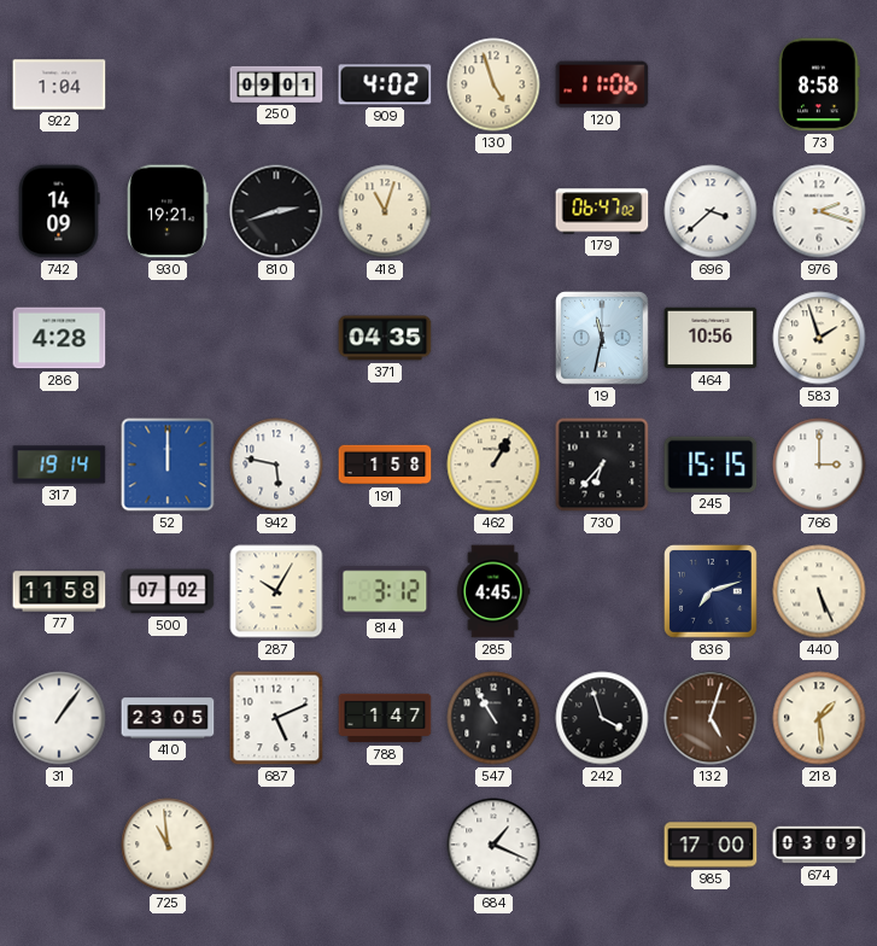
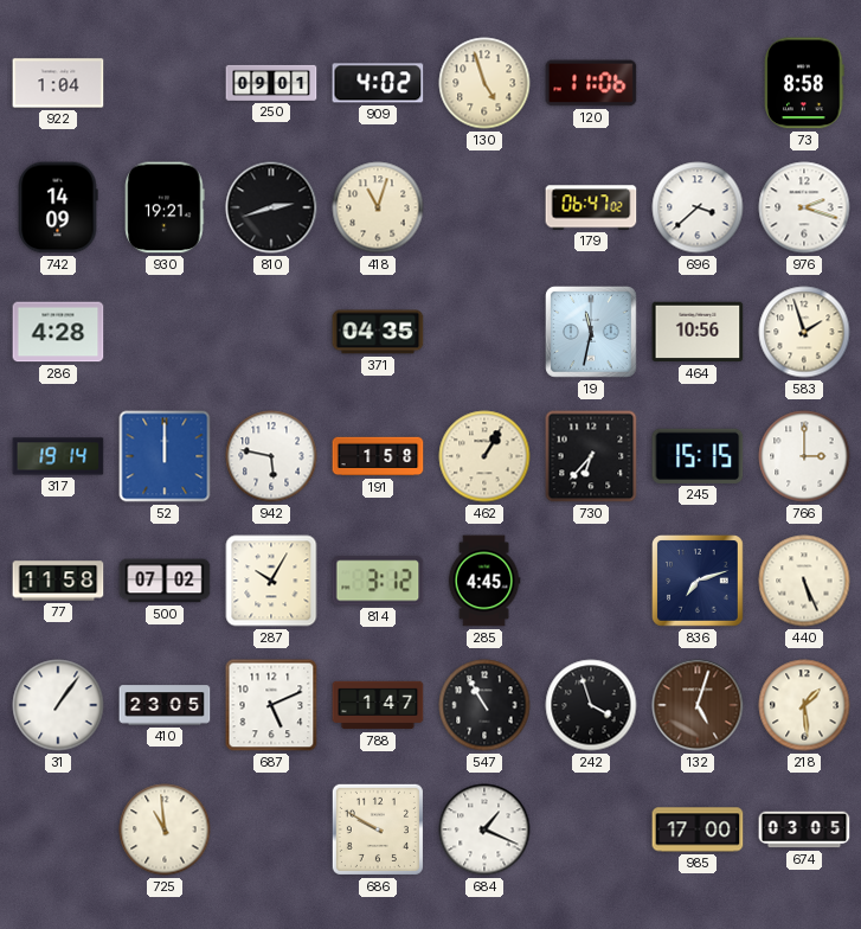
686: none -> 9:50 (378, 829)
674: 03:09 -> 03:05 (804, 829)
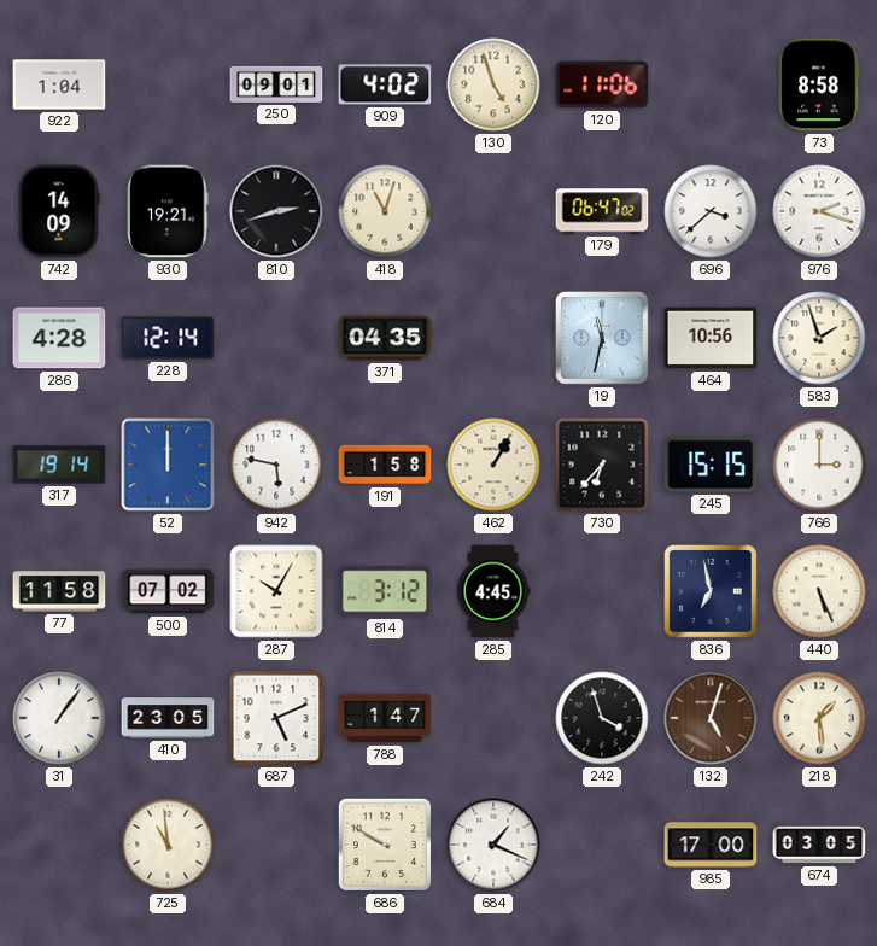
228: none -> 12:14 (168, 338)
836: 7:12 -> 6:58 (712, 592)
547: 10:55 -> none (484, 705)
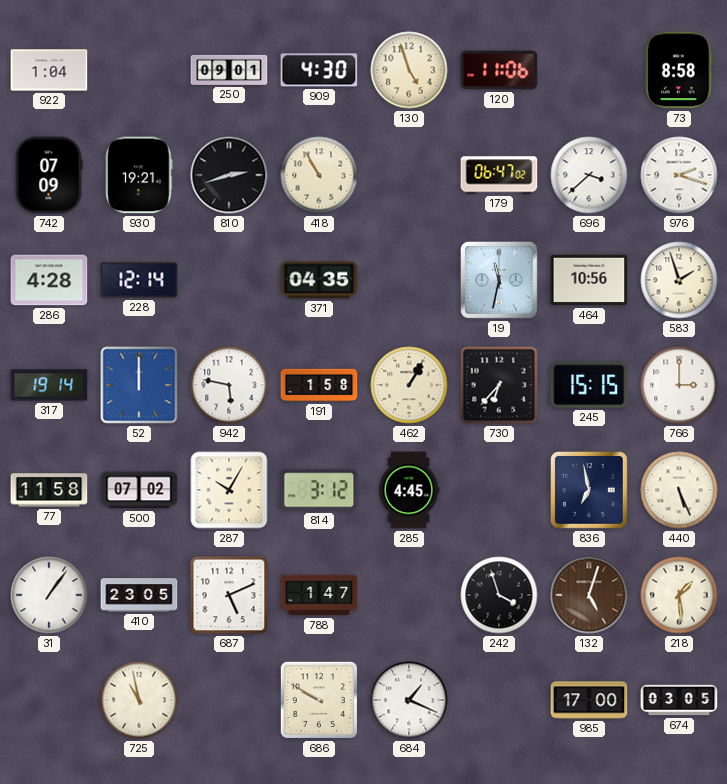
909: 4:02 -> 4:30 (319, 70)
742: 14:09 -> 07:09 (49, 175)
418: 11:03 -> 10:55 (319, 175)
725: 10:59 -> 10:58 (139, 700)
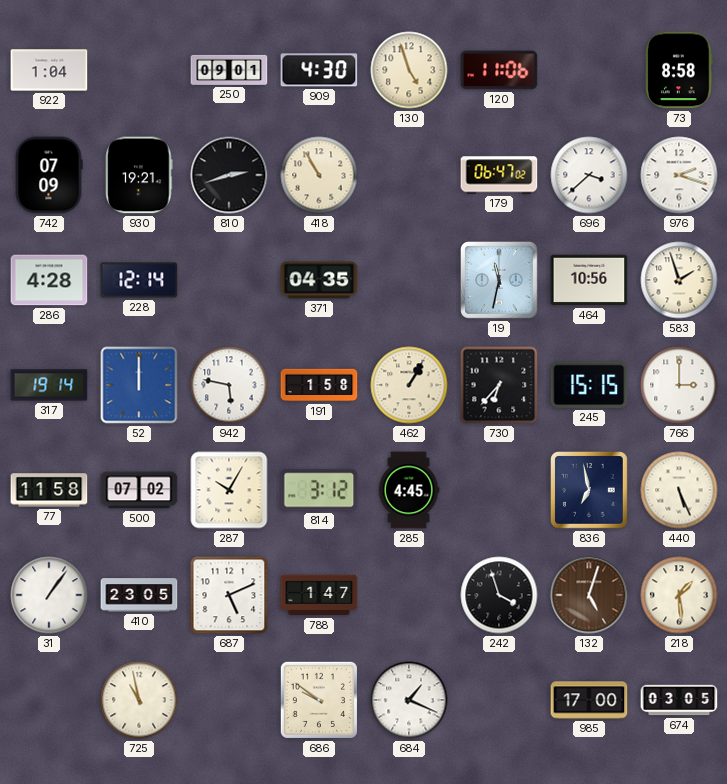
686: 9:50 -> 9:51 (319, 700)
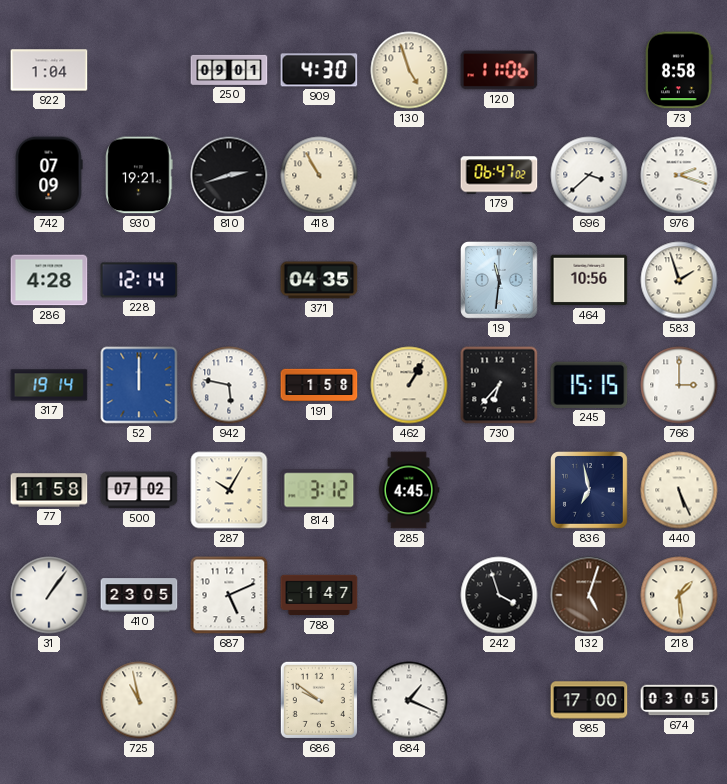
19: 11:32 -> 11:31 (500, 281)
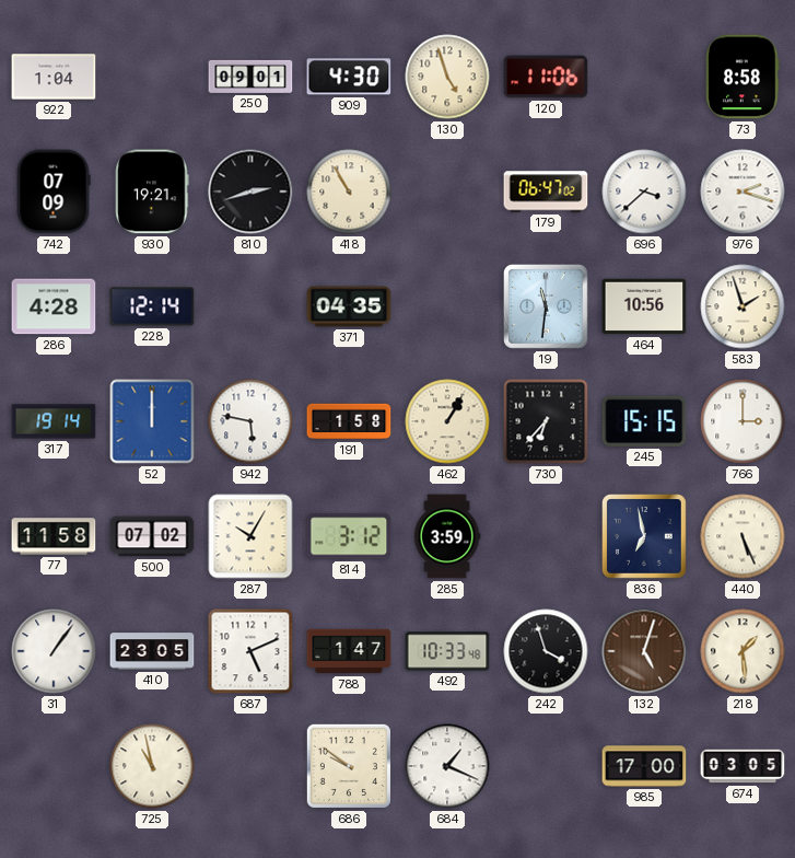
285: 4:45 -> 3:59 (447, 536)
492: none -> 10:33 (447, 651)
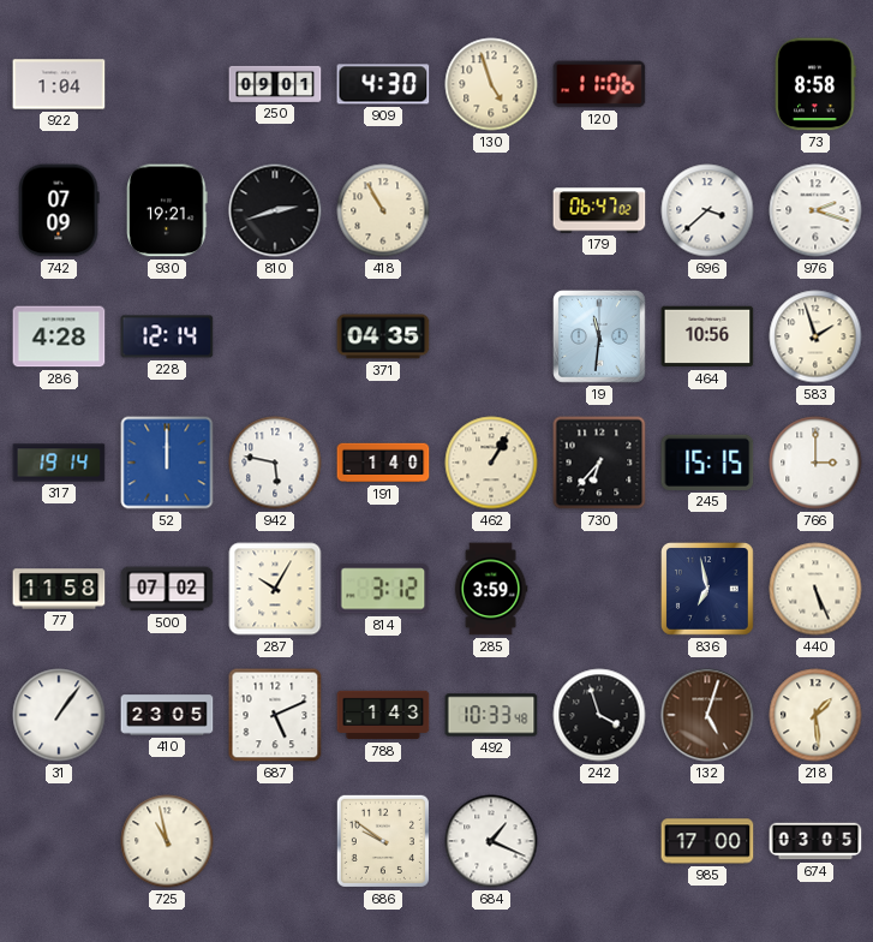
191: 1:58 -> 1:40 (383, 463)
788: 1:47 -> 1:43 (383, 715)
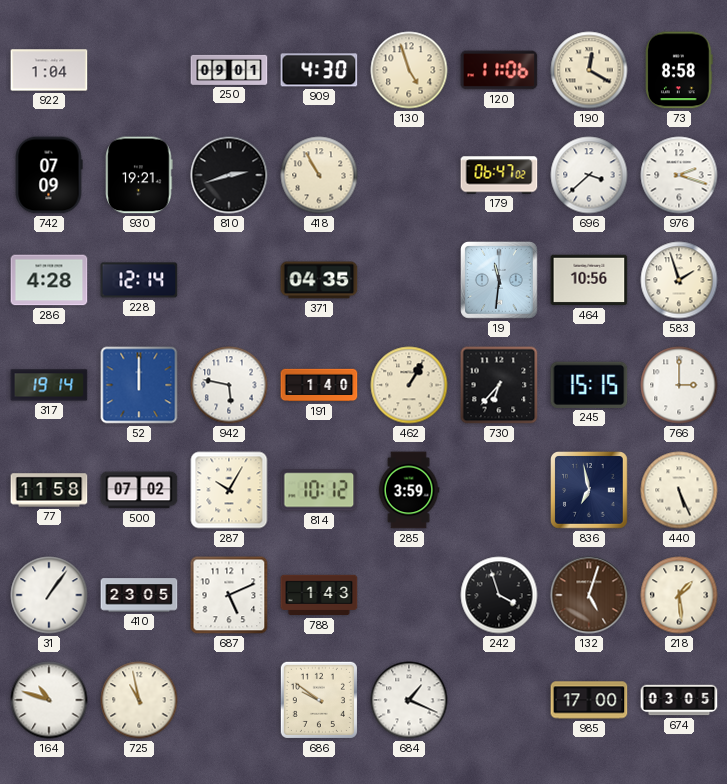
190: none -> 12:20 (589, 70)
814: 3:12 -> 10:12 (319, 490)
492: 10:33 -> none (491, 715)
164: none -> 10:48 (49, 700)
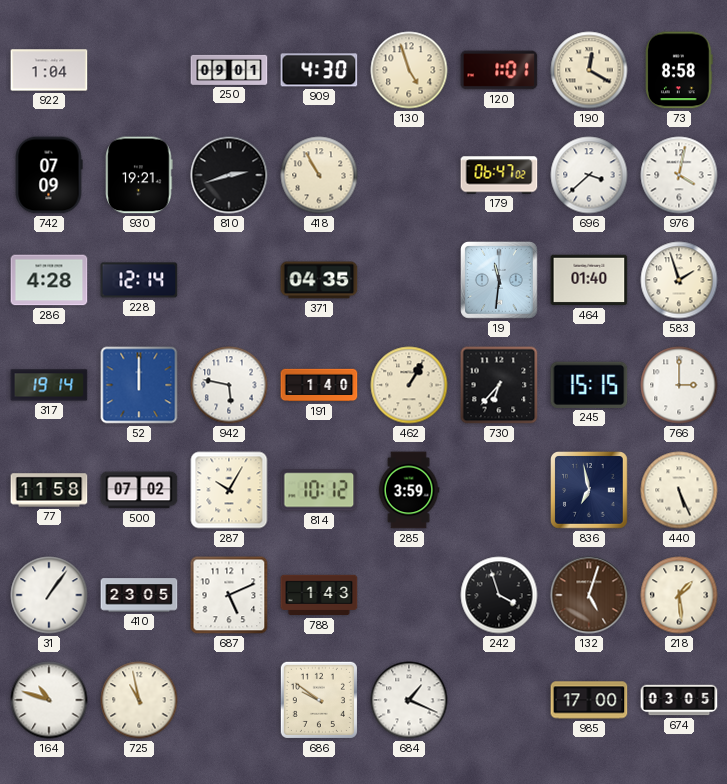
120: 11:06 -> 1:01 (499, 70)
976: 2:18 -> 4:02 (679, 175)
464: 10:56 -> 01:40 (589, 280)
